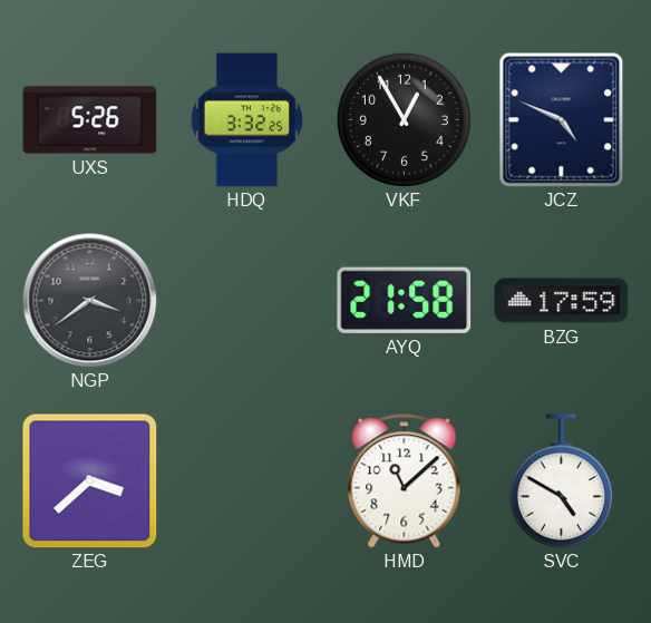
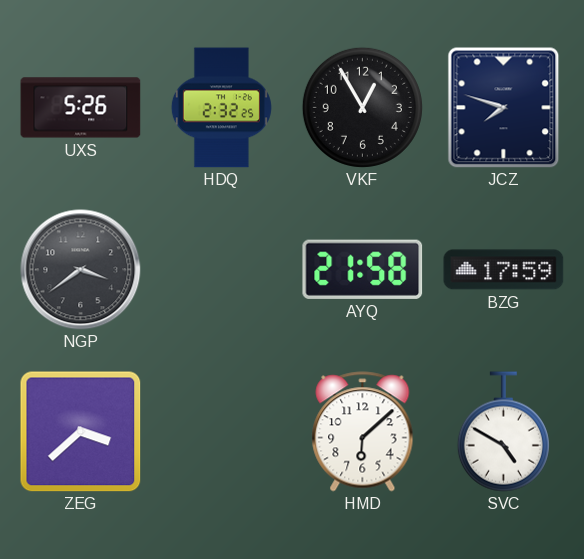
HDQ: 3:32 -> 2:32 (221, 108)
JCZ: 4:49 -> 7:48 (504, 108)
HMD: 11:08 -> 6:08 (363, 432)
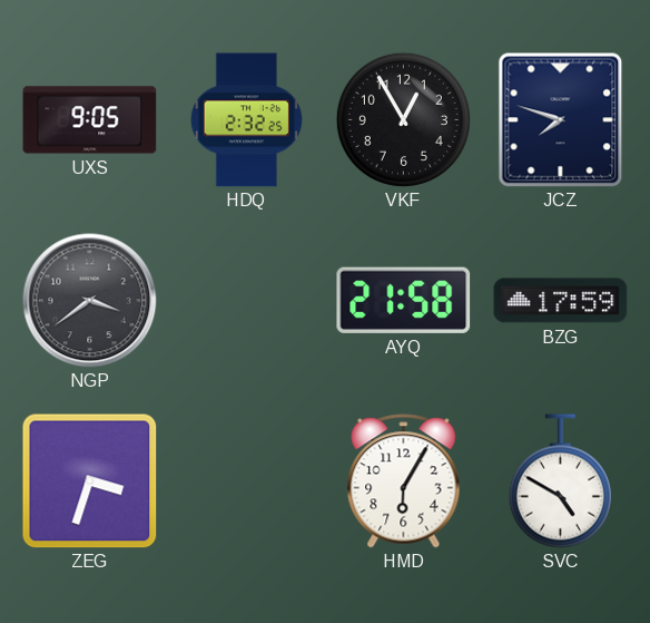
UXS: 5:26 -> 9:05 (90, 120)
ZEG: 3:38 -> 3:33 (90, 481)
HMD: 6:08 -> 6:05 (404, 481)
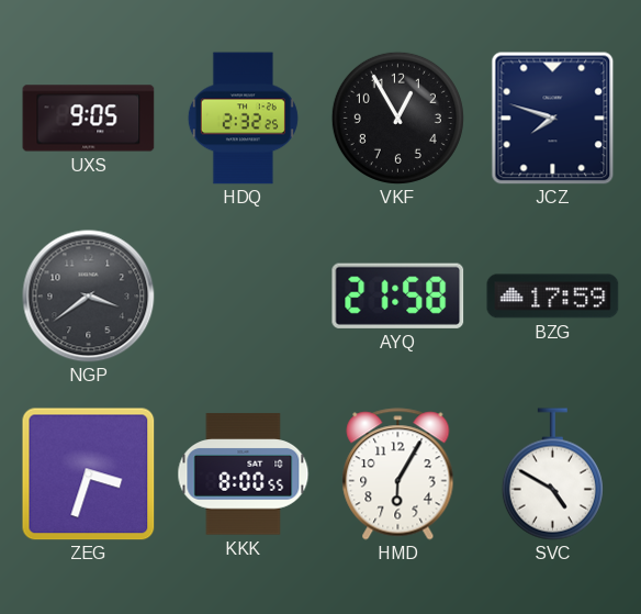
KKK: none -> 8:00 (244, 475)
